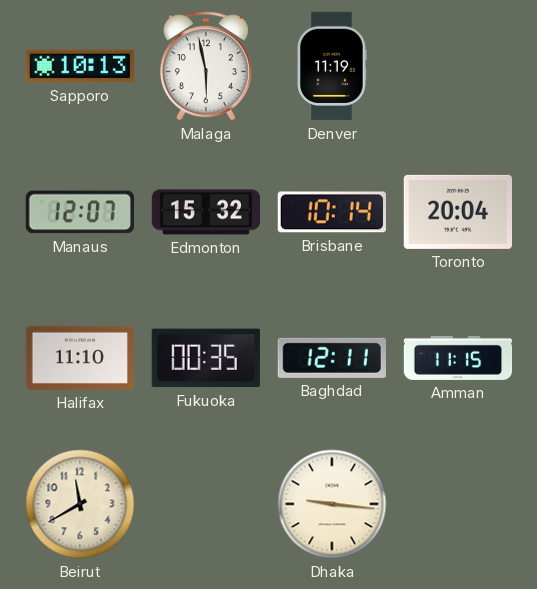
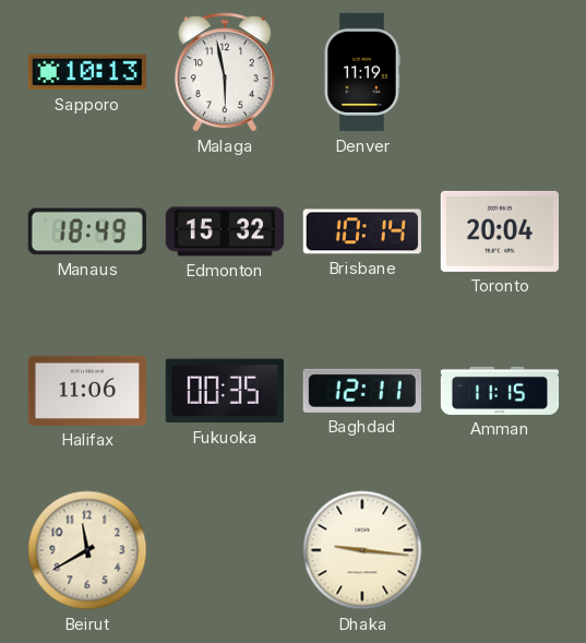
Manaus: 12:07 -> 18:49 (87, 231)
Halifax: 11:10 -> 11:06 (86, 391)
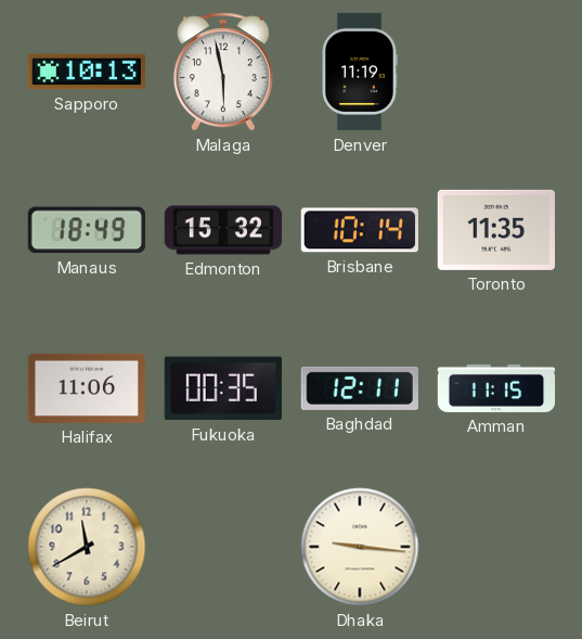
Toronto: 20:04 -> 11:35 (495, 230)
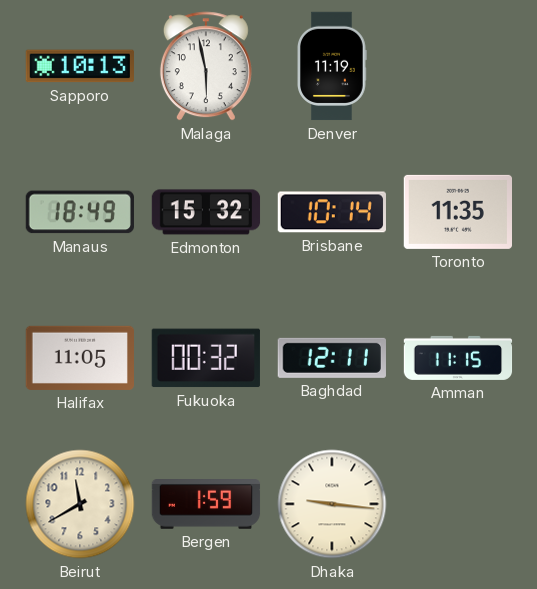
Halifax: 11:06 -> 11:05 (79, 358)
Fukuoka: 00:35 -> 00:32 (206, 358)
Bergen: none -> 1:59 (206, 504)
